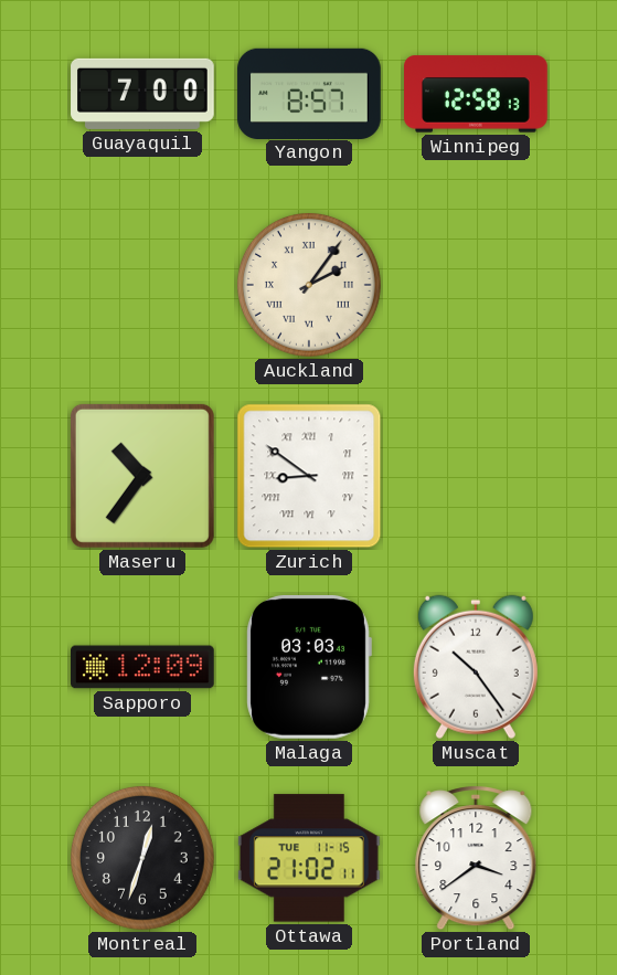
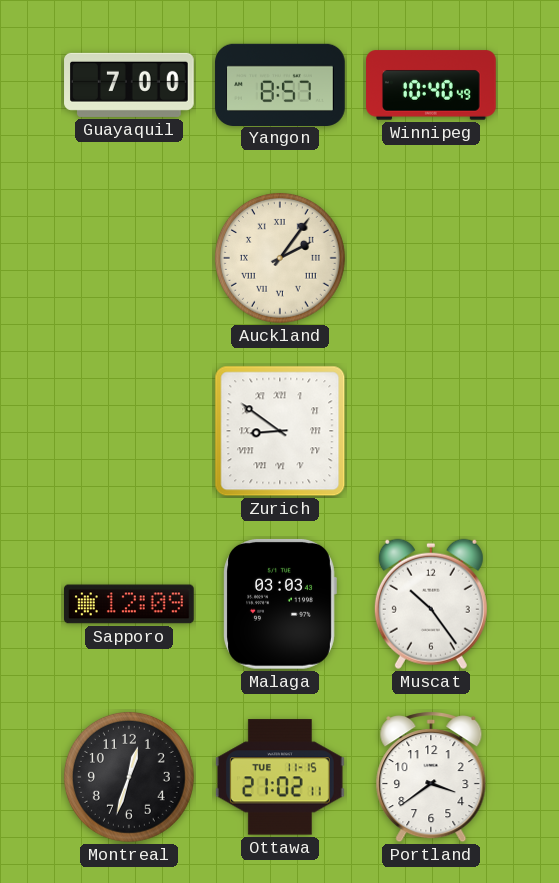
Winnipeg: 12:58 -> 10:40 (431, 85)
Maseru: 10:36 -> none (142, 476)
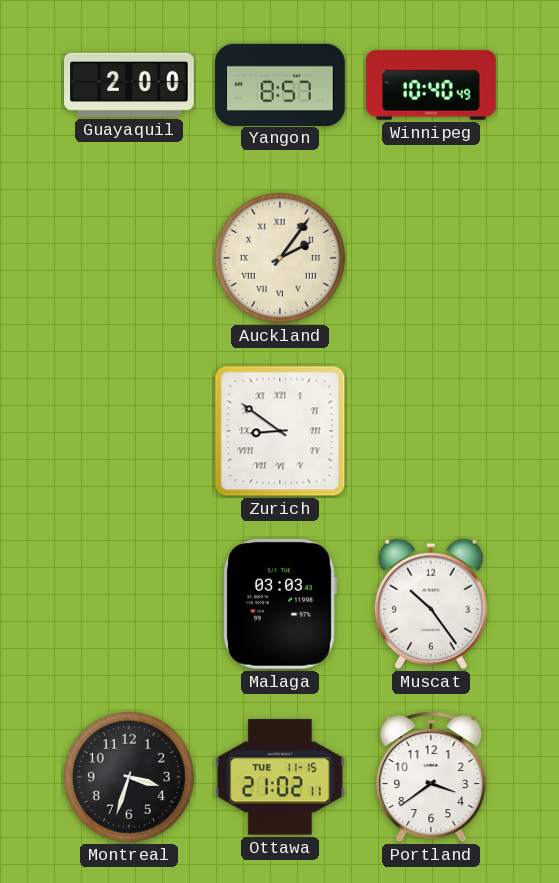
Guayaquil: 7:00 -> 2:00 (129, 85)
Sapporo: 12:09 -> none (130, 604)
Montreal: 12:33 -> 3:33 (129, 777)
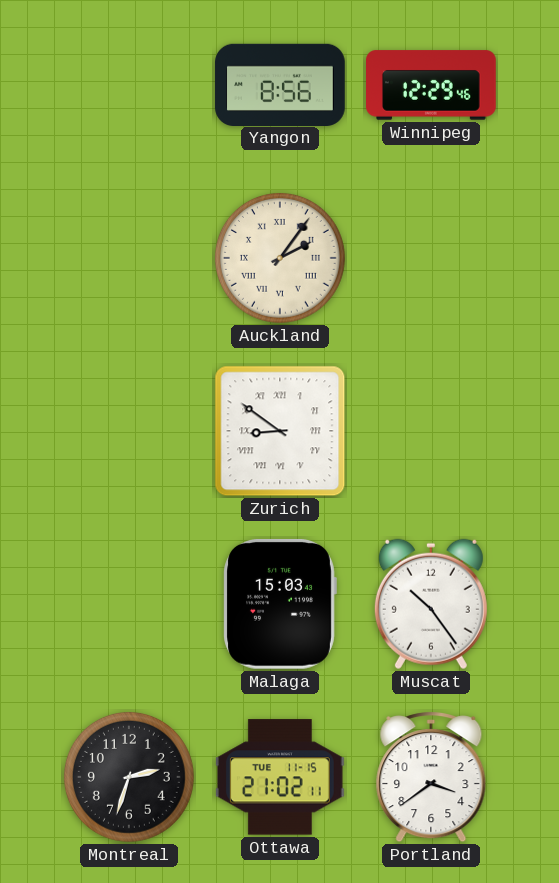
Guayaquil: 2:00 -> none (129, 85)
Yangon: 8:57 -> 8:56 (280, 84)
Winnipeg: 10:40 -> 12:29 (431, 85)
Malaga: 03:03 -> 15:03 (280, 604)
Montreal: 3:33 -> 2:33 (129, 777)
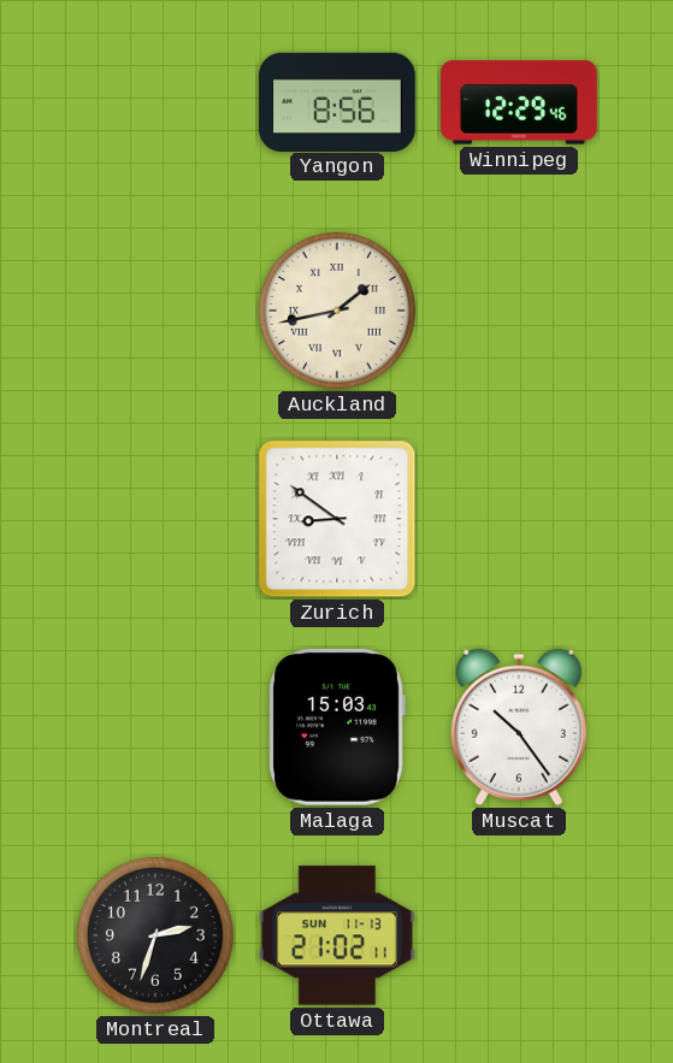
Auckland: 2:06 -> 1:43 (337, 311)
Ottawa date: TUE 11-15 -> SUN 11-13 (338, 935)
Portland: 3:39 -> none (431, 777)
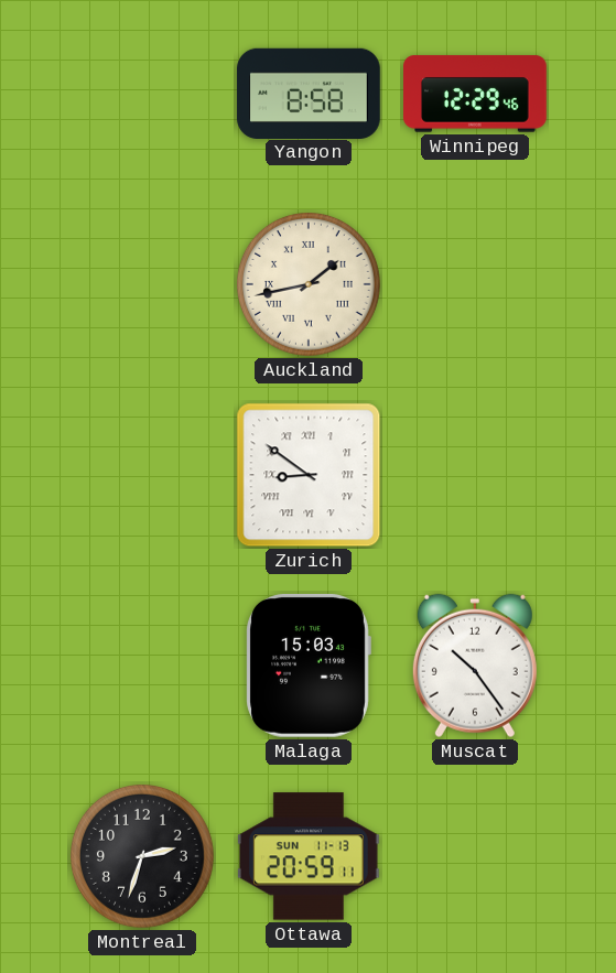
Yangon: 8:56 -> 8:58 (309, 93)
Ottawa: 21:02 -> 20:59 (310, 856)
